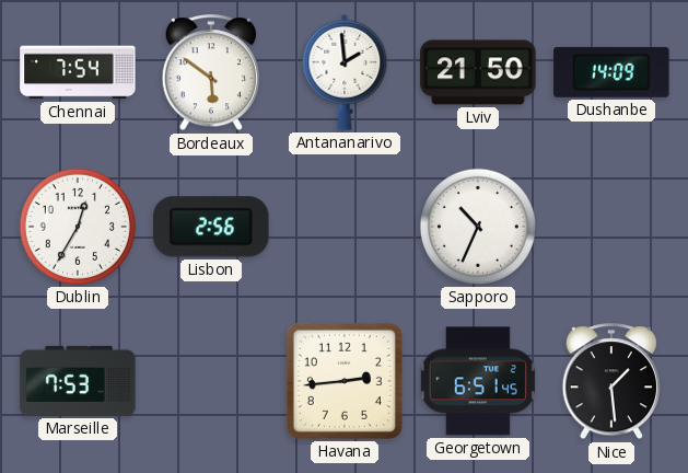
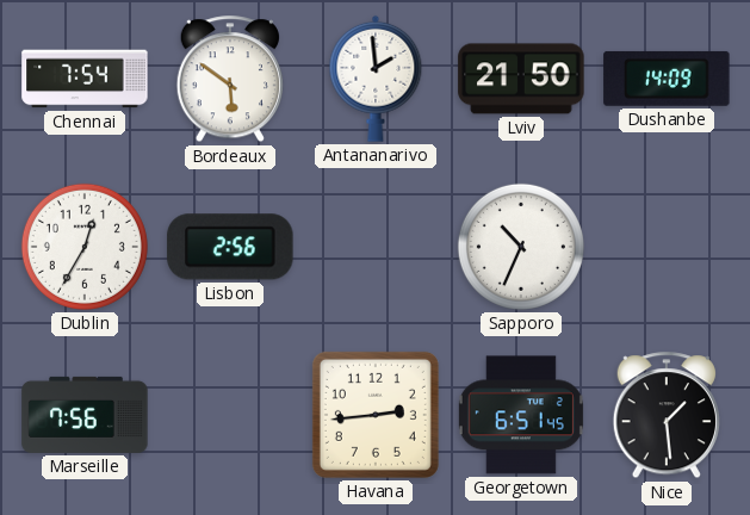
Marseille: 7:53 -> 7:56 (85, 415)
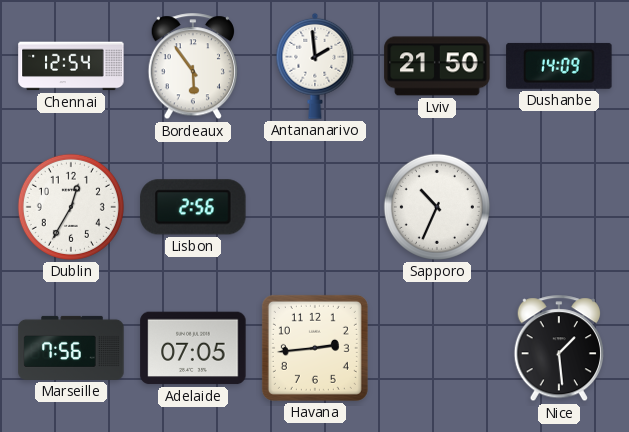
Chennai: 7:54 -> 12:54 (71, 66)
Bordeaux: 5:51 -> 5:54 (192, 67)
Adelaide: none -> 07:05 (193, 348)
Georgetown: 6:51 -> none (521, 415)
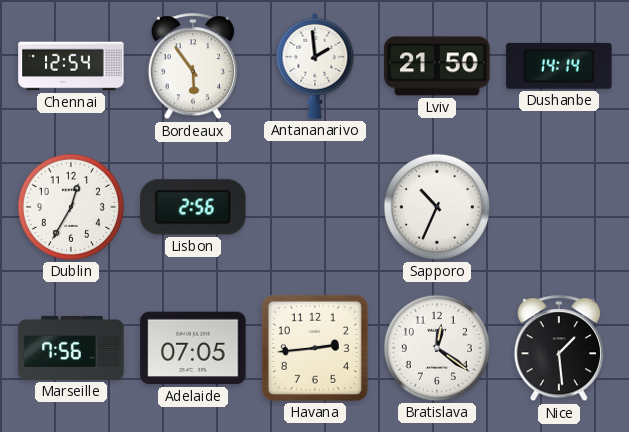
Dushanbe: 14:09 -> 14:14 (559, 66)
Bratislava: none -> 12:21 (437, 348)
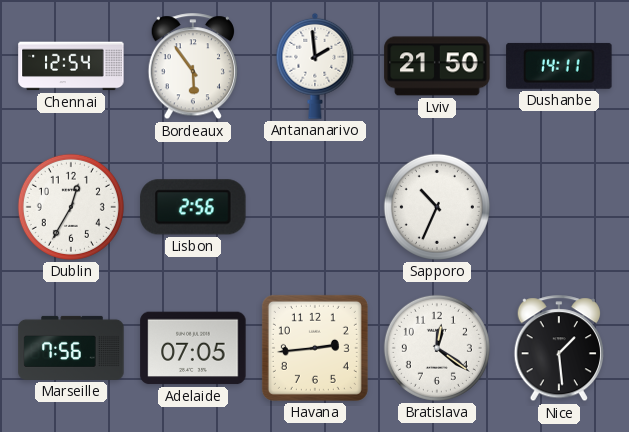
Dushanbe: 14:14 -> 14:11 (559, 66)
